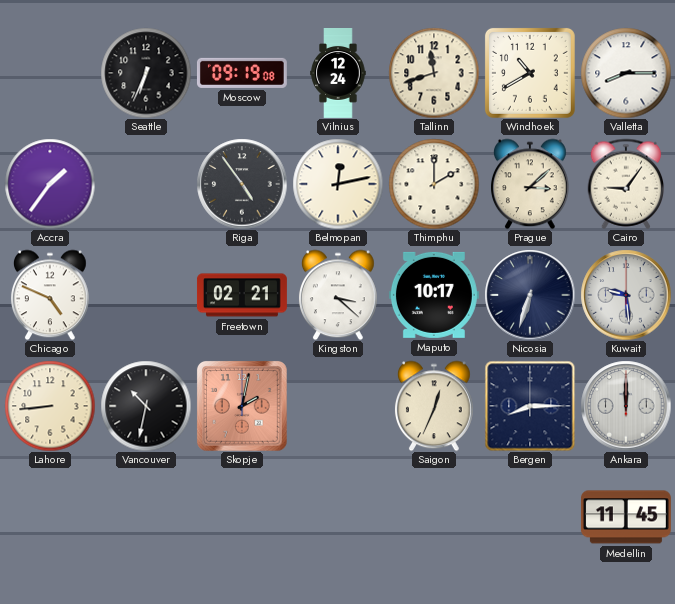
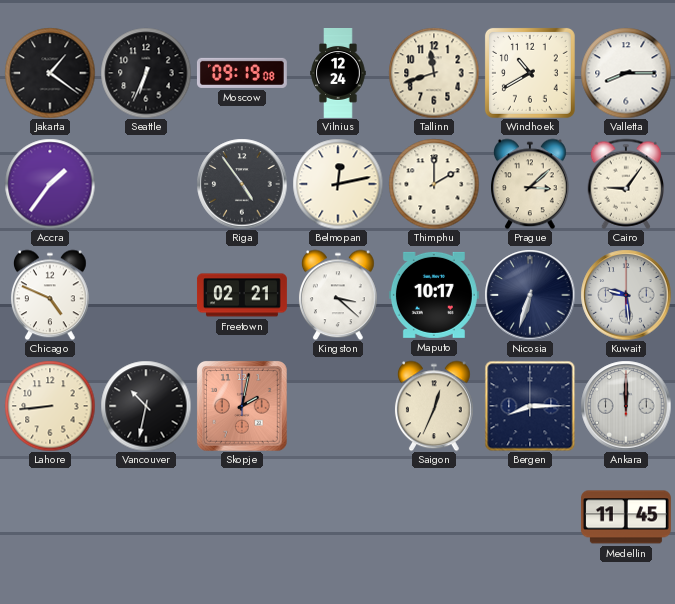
Jakarta: none -> 1:21 (50, 73)
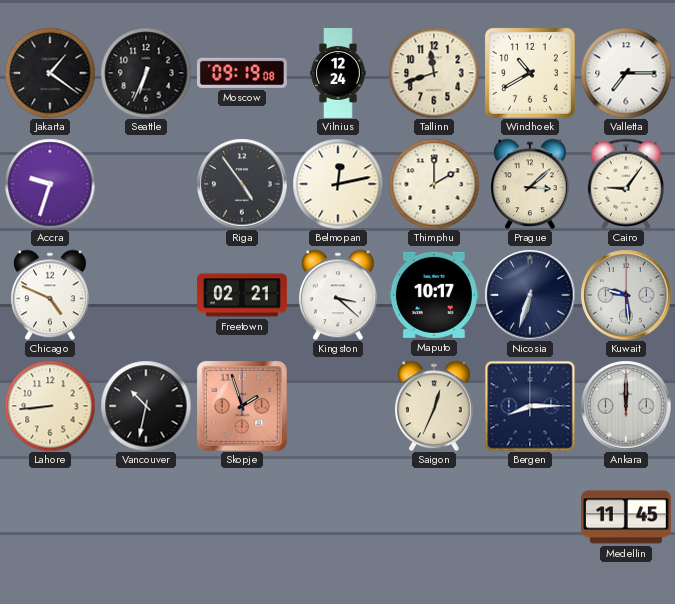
Valletta: 8:15 -> 7:15 (626, 73)
Accra: 1:36 -> 9:33 (50, 184)
Skopje: 2:02 -> 1:57 (242, 406)
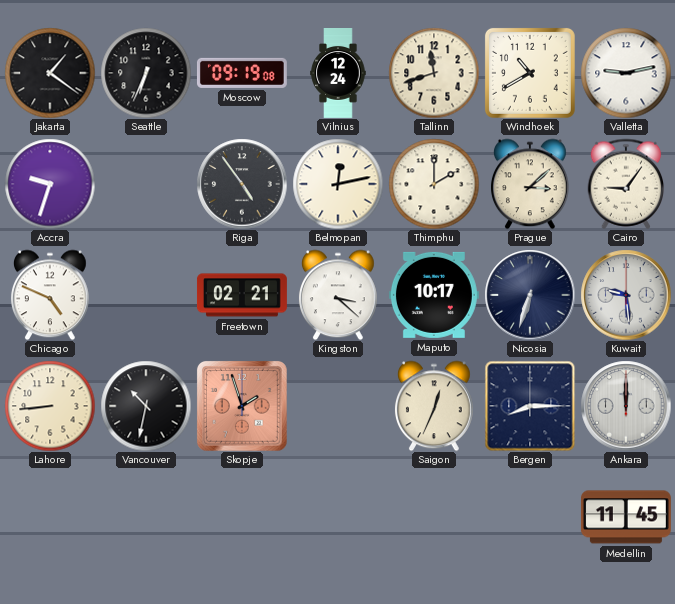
Valletta: 7:15 -> 9:13 (626, 73)
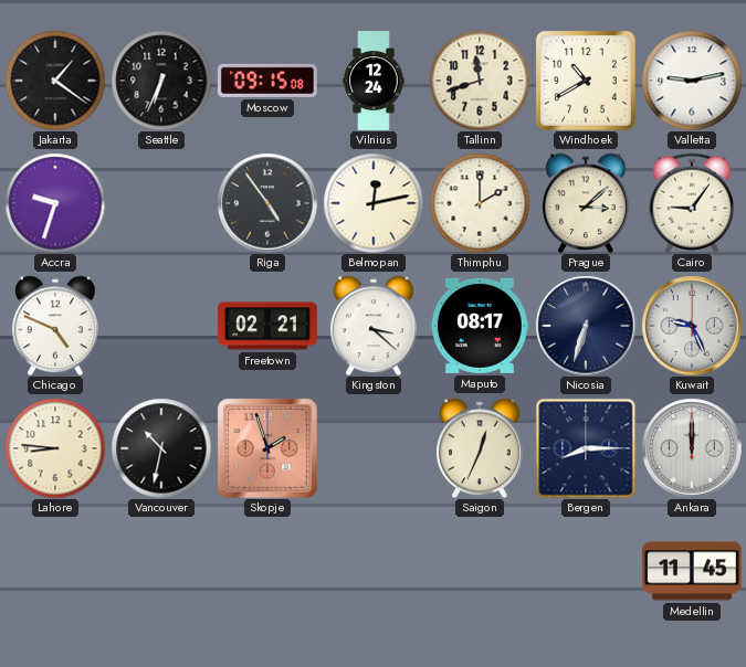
Moscow: 09:19 -> 09:15 (267, 81)
Maputo: 10:17 -> 08:17 (480, 326)
Kuwait: 9:29 -> 9:26 (692, 326)
Lahore: 8:44 -> 8:46 (55, 448)
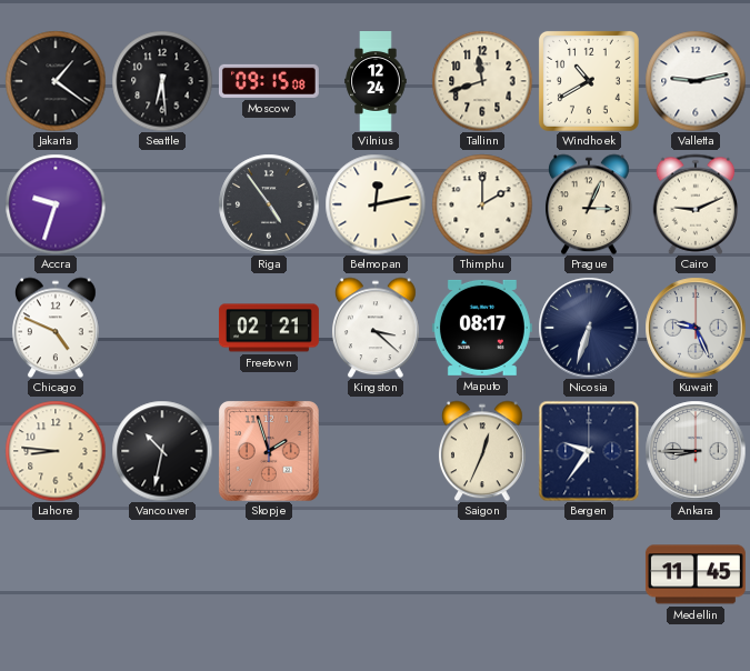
Seattle: 6:34 -> 6:29 (162, 81)
Prague: 3:08 -> 3:04 (589, 204)
Cairo: 9:06 -> 9:11 (696, 204)
Bergen: 8:15 -> 9:36 (589, 451)
Ankara: 12:00 -> 8:45 (696, 451)
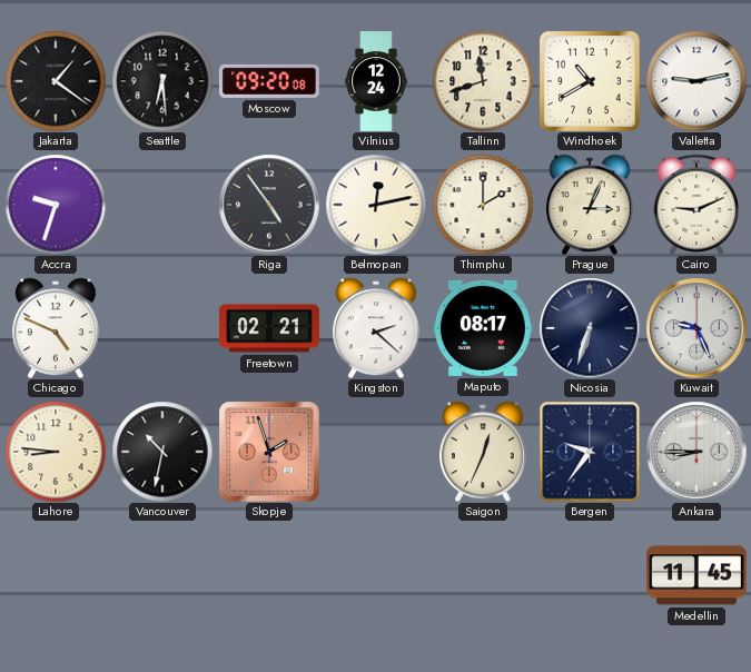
Moscow: 09:15 -> 09:20 (269, 81)
Kingston: 3:22 -> 2:22 (376, 328)
